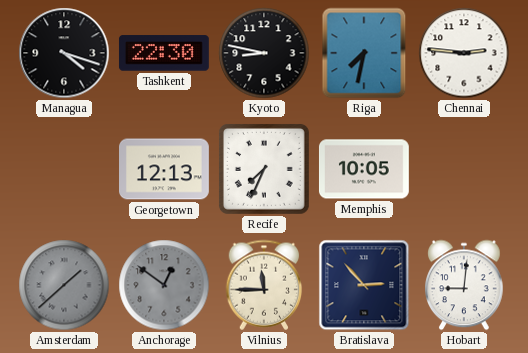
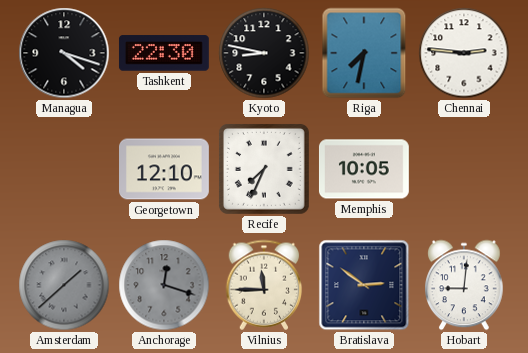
Georgetown: 12:13 -> 12:10 (165, 169)
Anchorage: 12:51 -> 12:18 (164, 285)
Bratislava: 2:53 -> 2:51 (364, 285)
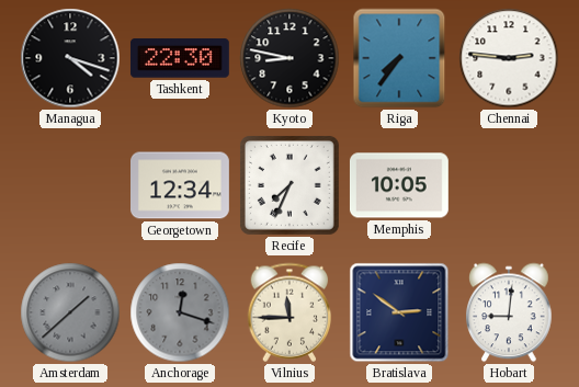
Riga: 7:32 -> 7:36 (399, 58)
Georgetown: 12:10 -> 12:34 (181, 185)
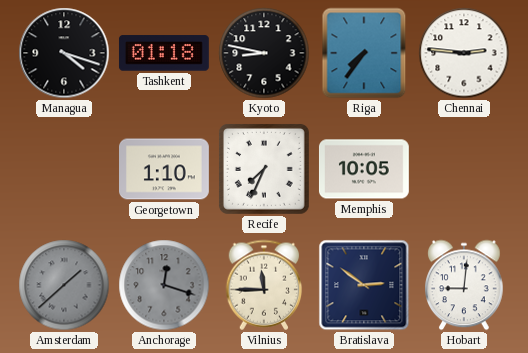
Tashkent: 22:30 -> 01:18 (164, 53)
Georgetown: 12:34 -> 1:10 (165, 169)
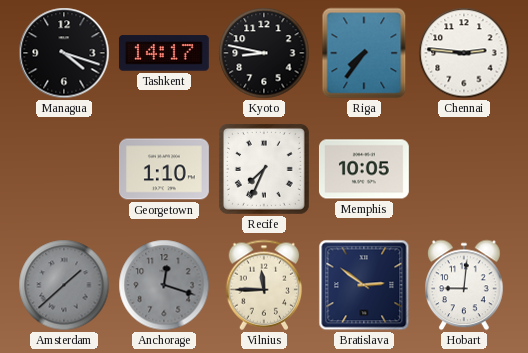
Tashkent: 01:18 -> 14:17 (164, 53)
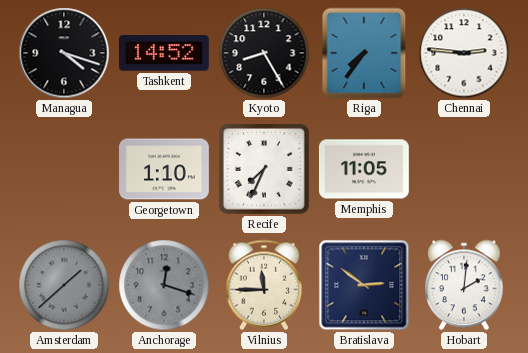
Tashkent: 14:17 -> 14:52 (164, 53)
Kyoto: 8:47 -> 8:25 (264, 53)
Memphis: 10:05 -> 11:05 (364, 169)
Hobart: 9:01 -> 2:01 (465, 285)
